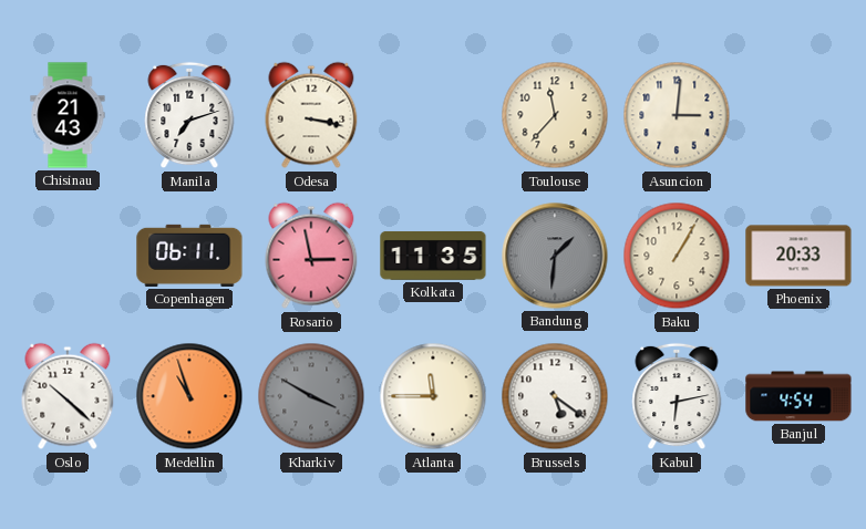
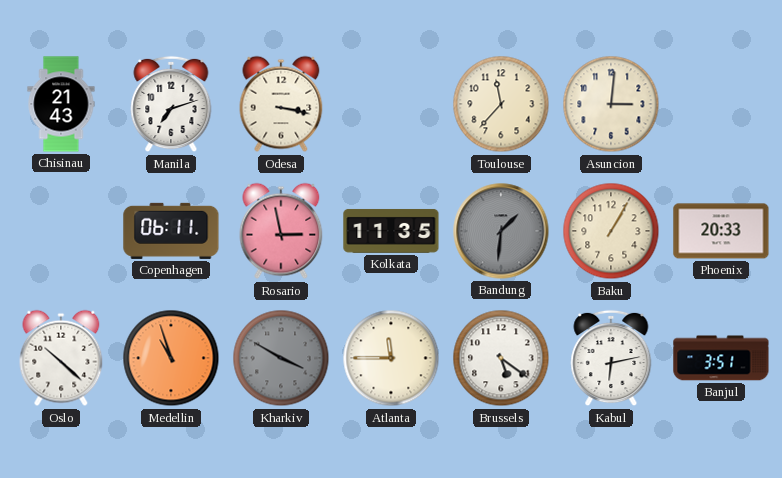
Banjul: 4:54 -> 3:51 (721, 358)
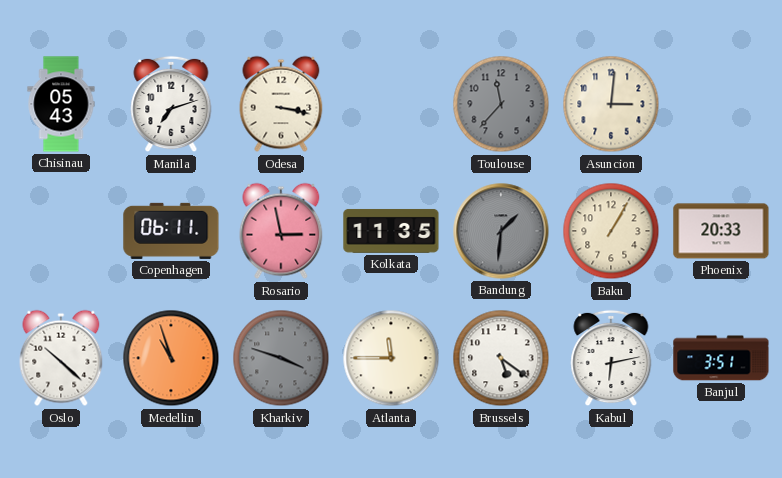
Chisinau: 21:43 -> 05:43 (61, 104)
Toulouse dial: cream -> grey (501, 104)
Kharkiv: 3:50 -> 3:48 (281, 358)
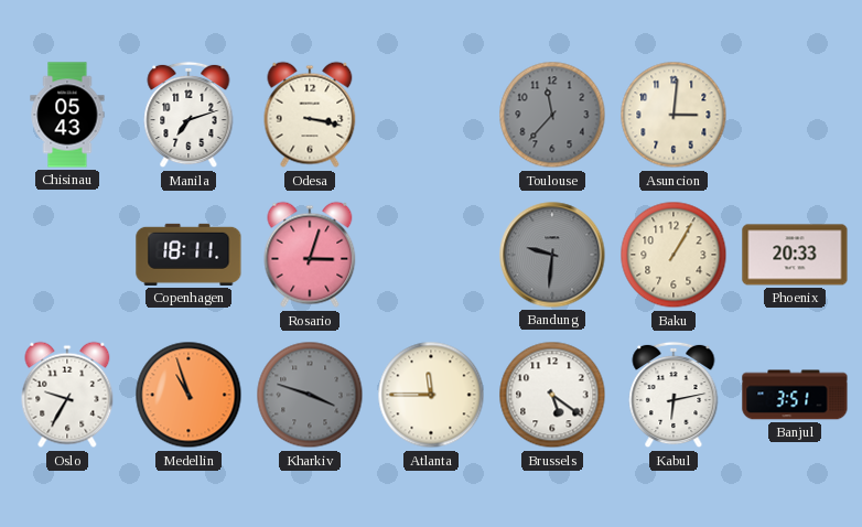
Copenhagen: 06:11 -> 18:11 (188, 255)
Rosario: 2:58 -> 3:03 (310, 255)
Kolkata: 11:35 -> none (391, 231)
Bandung: 1:31 -> 9:31 (552, 255)
Oslo: 10:22 -> 9:35 (67, 395)
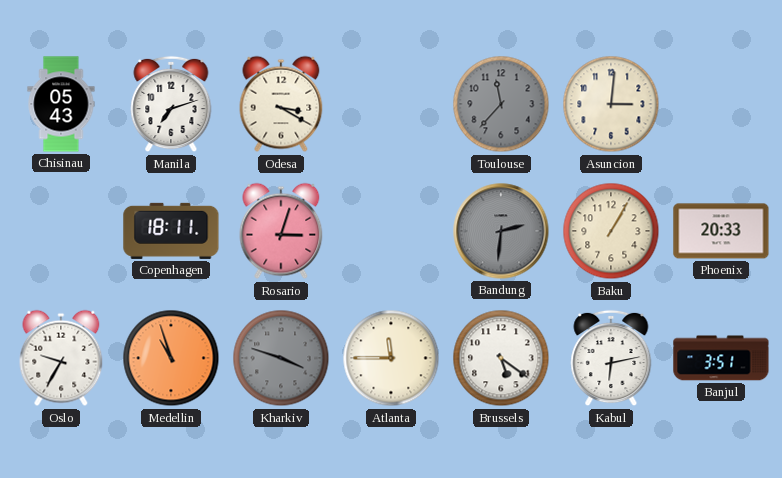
Odesa: 3:17 -> 3:20 (281, 104)
Bandung: 9:31 -> 2:31 (501, 231)
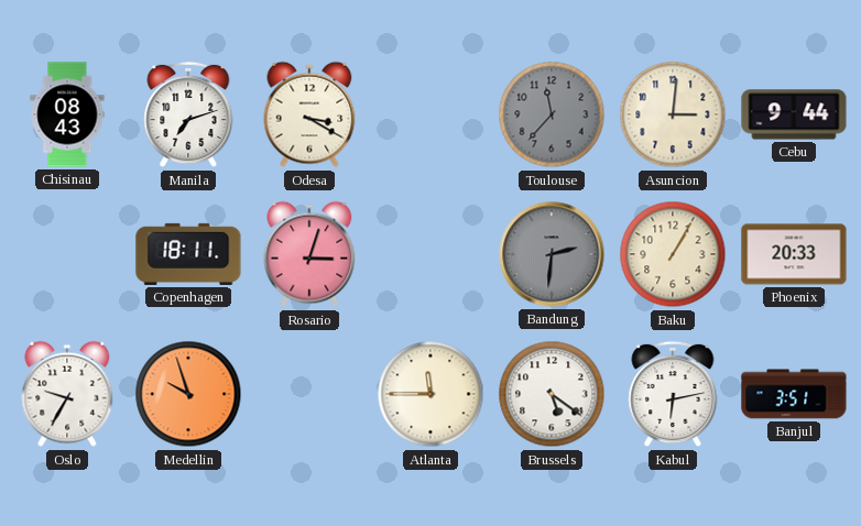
Chisinau: 05:43 -> 08:43 (67, 114)
Cebu: none -> 9:44 (794, 114)
Medellin: 10:57 -> 9:57 (188, 394)
Kharkiv: 3:48 -> none (281, 358)
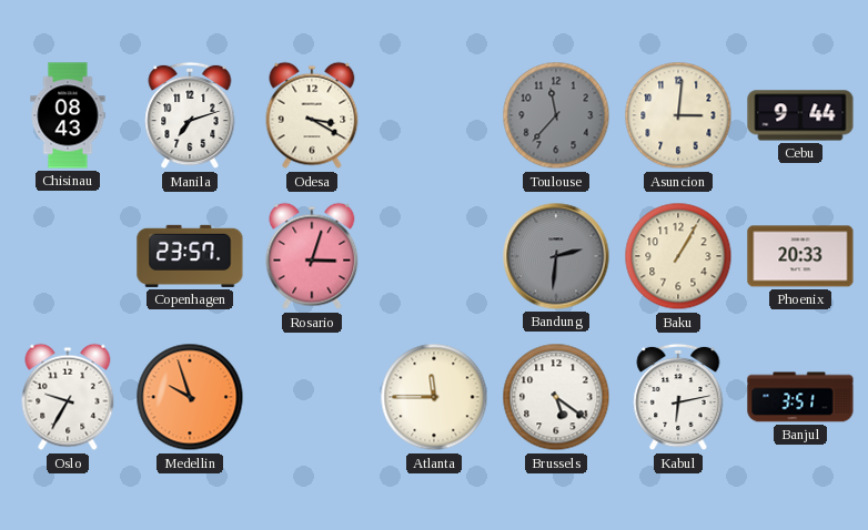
Copenhagen: 18:11 -> 23:57 (190, 256)
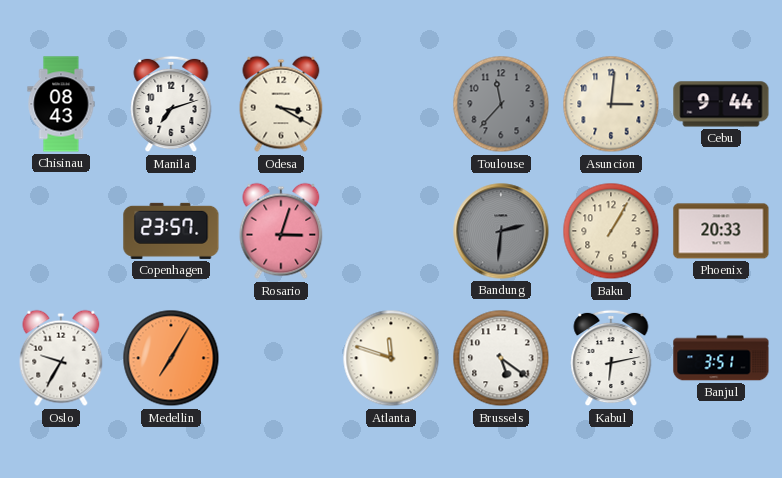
Medellin: 9:57 -> 7:05 (171, 358)
Atlanta: 11:45 -> 11:48 (391, 358)
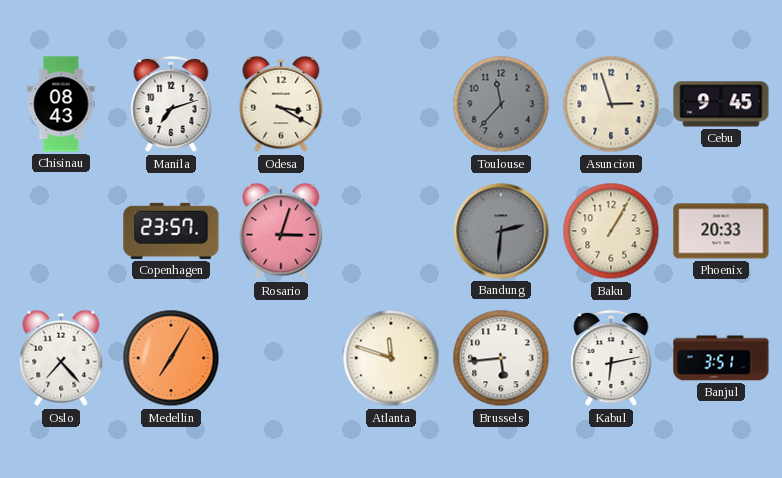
Asuncion: 3:01 -> 2:57 (611, 104)
Cebu: 9:44 -> 9:45 (721, 104)
Oslo: 9:35 -> 7:23 (61, 358)
Brussels: 5:21 -> 5:44 (501, 358)
